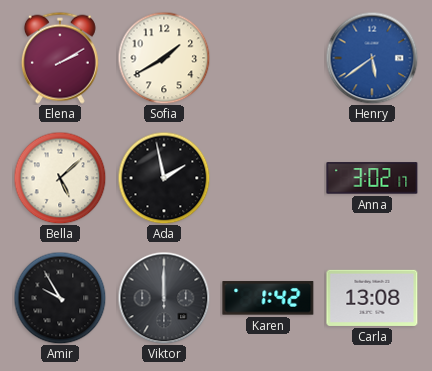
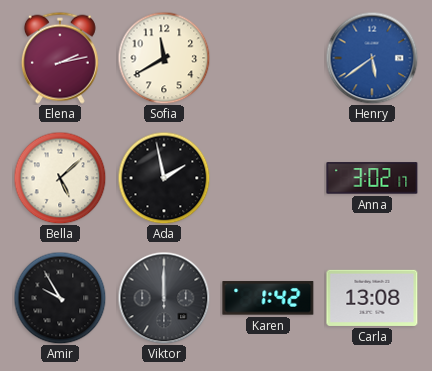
Elena: 2:10 -> 2:13 (60, 58)
Sofia: 1:40 -> 11:40 (164, 58)
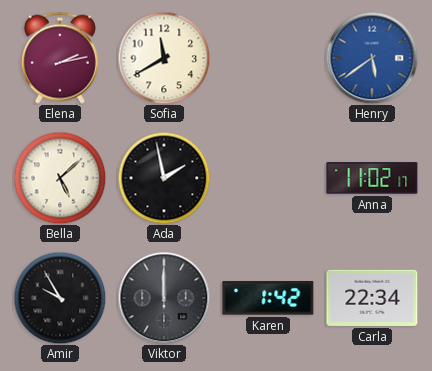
Anna: 3:02 -> 11:02 (372, 178)
Carla: 13:08 -> 22:34 (372, 298)
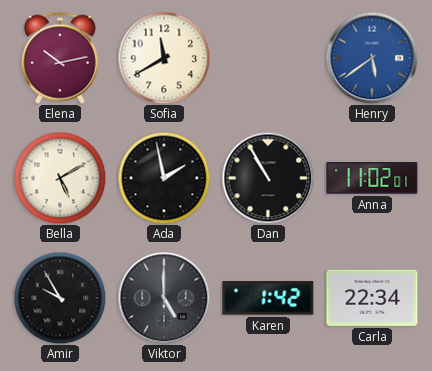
Elena: 2:13 -> 10:13 (60, 58)
Bella: 5:08 -> 5:10 (60, 178)
Dan: none -> 10:55 (268, 178)
Anna: 11:02:17 -> 11:02:01 (372, 178)
Viktor: 12:00 -> 5:00 (164, 298)
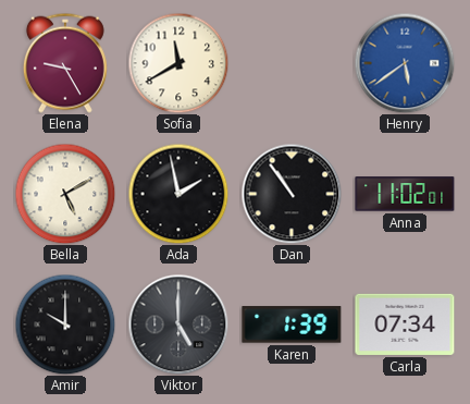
Elena: 10:13 -> 9:25 (65, 63)
Dan: 10:55 -> 10:54 (292, 194)
Amir: 9:55 -> 10:00 (65, 325)
Karen: 1:42 -> 1:39 (292, 325)
Carla: 22:34 -> 07:34 (405, 325)
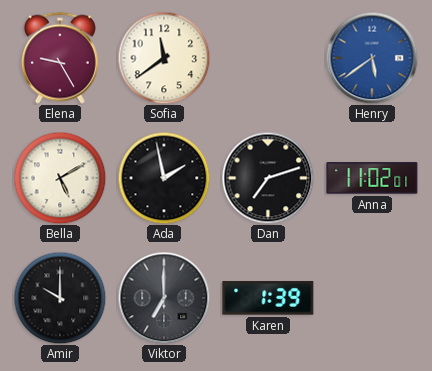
Sofia: 11:40 -> 11:39 (164, 58)
Dan: 10:54 -> 7:12 (268, 178)
Viktor: 5:00 -> 7:00 (164, 298)
Carla: 07:34 -> none (405, 325)
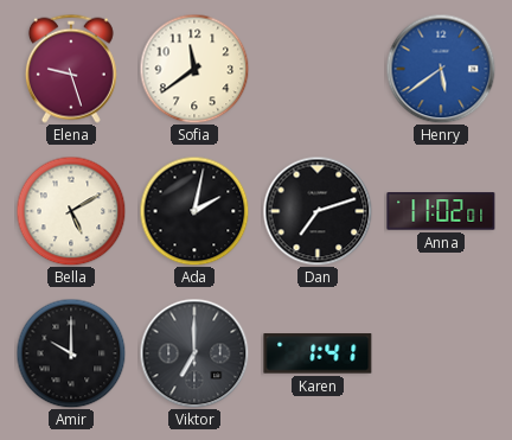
Elena: 9:25 -> 9:27 (71, 69)
Ada: 1:58 -> 2:02 (194, 211)
Karen: 1:39 -> 1:41 (318, 353)
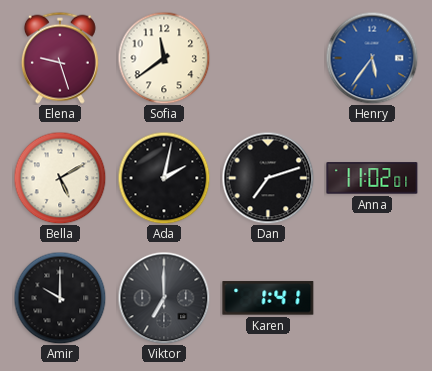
Henry: 5:39 -> 5:36 (372, 58)
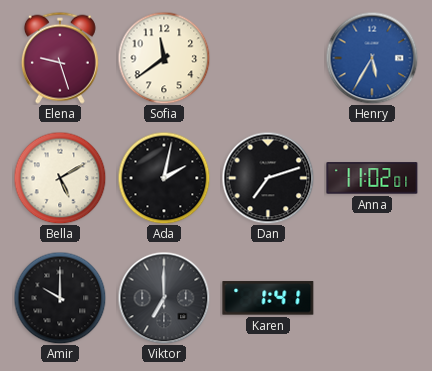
Henry: 5:36 -> 5:35 (372, 58)
